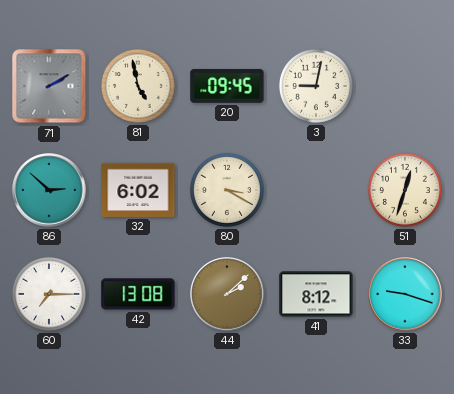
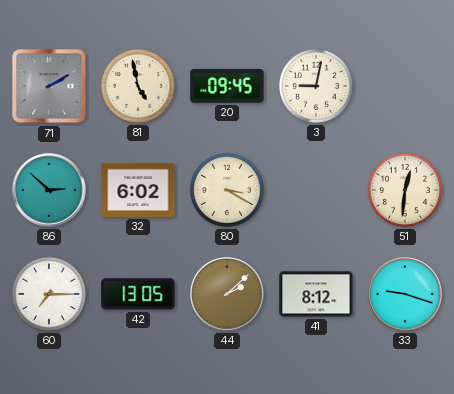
51: 12:33 -> 12:31 (405, 190)
42: 13:08 -> 13:05 (138, 294)
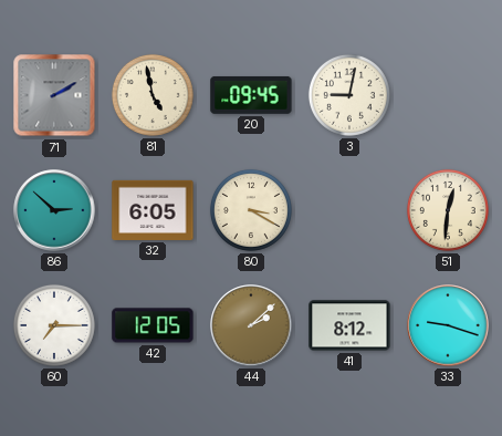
32: 6:02 -> 6:05 (153, 210)
42: 13:05 -> 12:05 (153, 325)
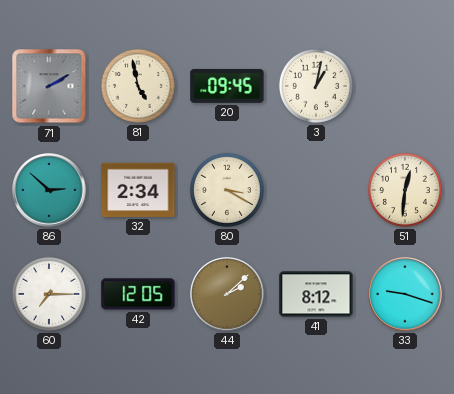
3: 9:02 -> 1:02 (316, 86)
32: 6:05 -> 2:34 (138, 190)
